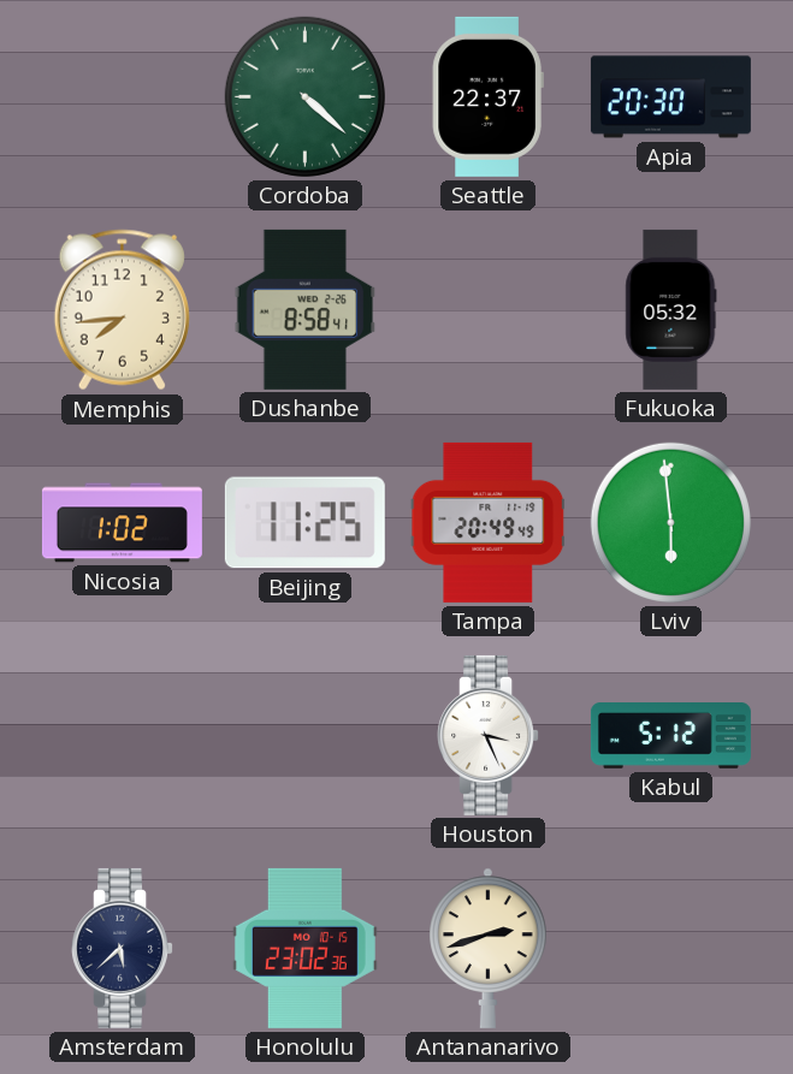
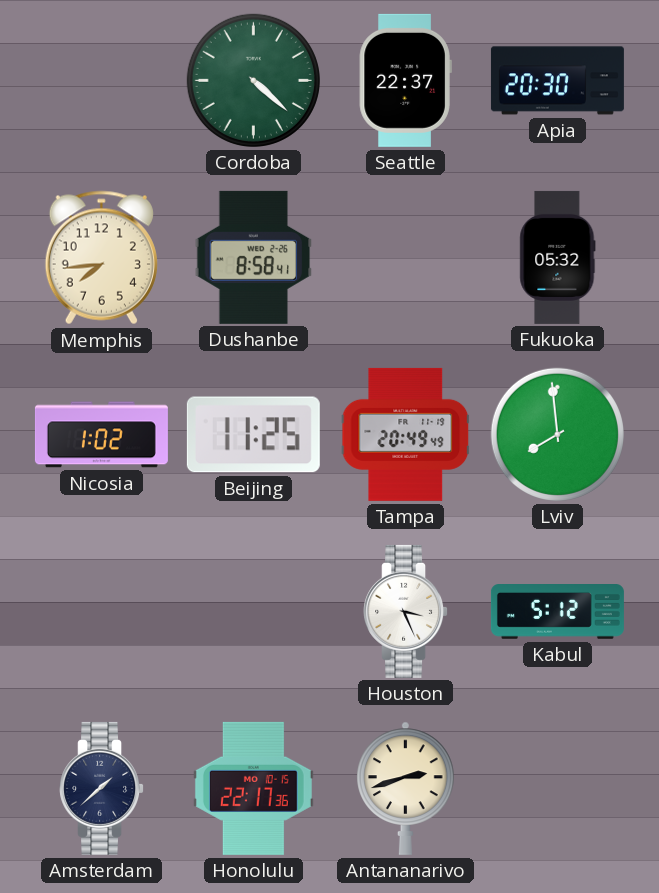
Lviv: 5:59 -> 7:59 (557, 434)
Amsterdam: 5:38 -> 1:38 (102, 788)
Honolulu: 23:02 -> 22:17 (253, 788)
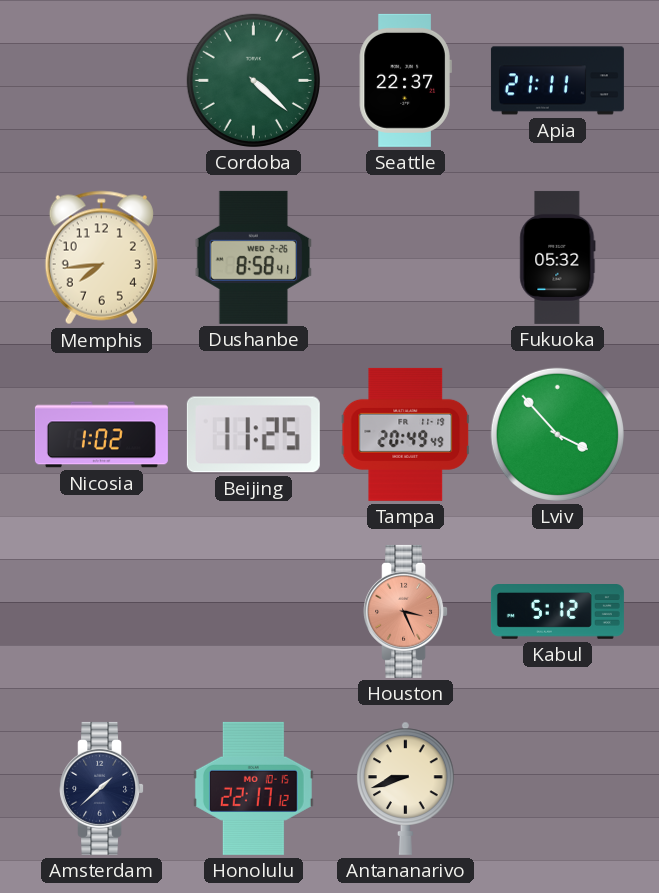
Apia: 20:30 -> 21:11 (557, 81)
Lviv: 7:59 -> 3:53 (557, 434)
Houston dial: white -> salmon (406, 611)
Honolulu: 22:17:36 -> 22:17:12 (253, 788)
Antananarivo: 2:42 -> 8:42 (406, 788)
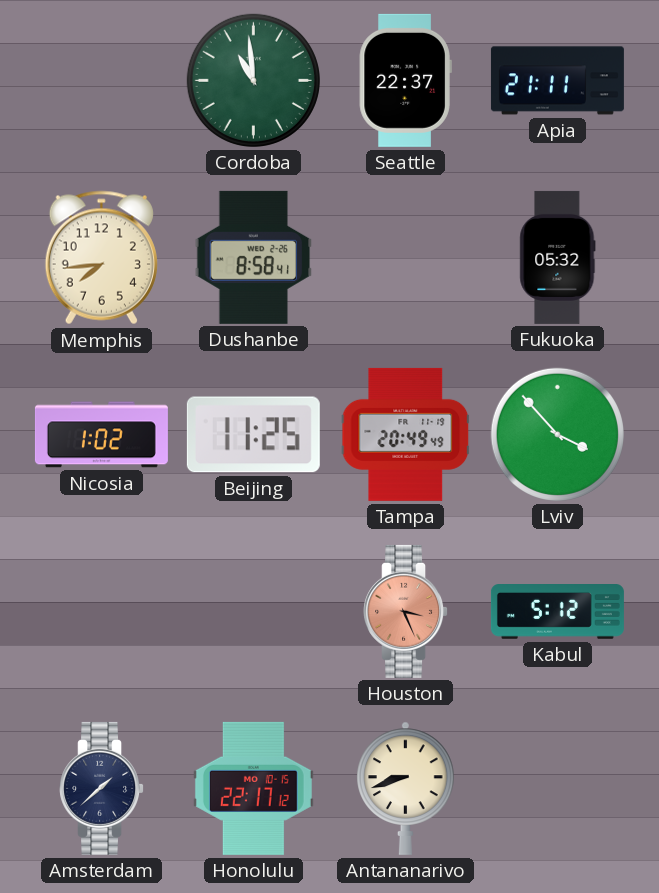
Cordoba: 4:22 -> 10:59 (253, 80)
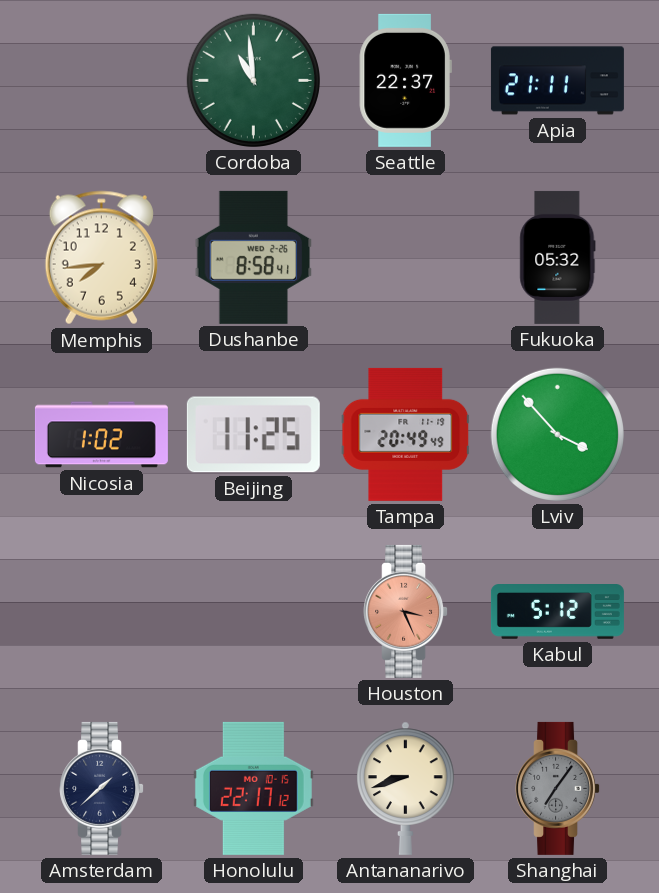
Shanghai: none -> 7:06 (558, 788)
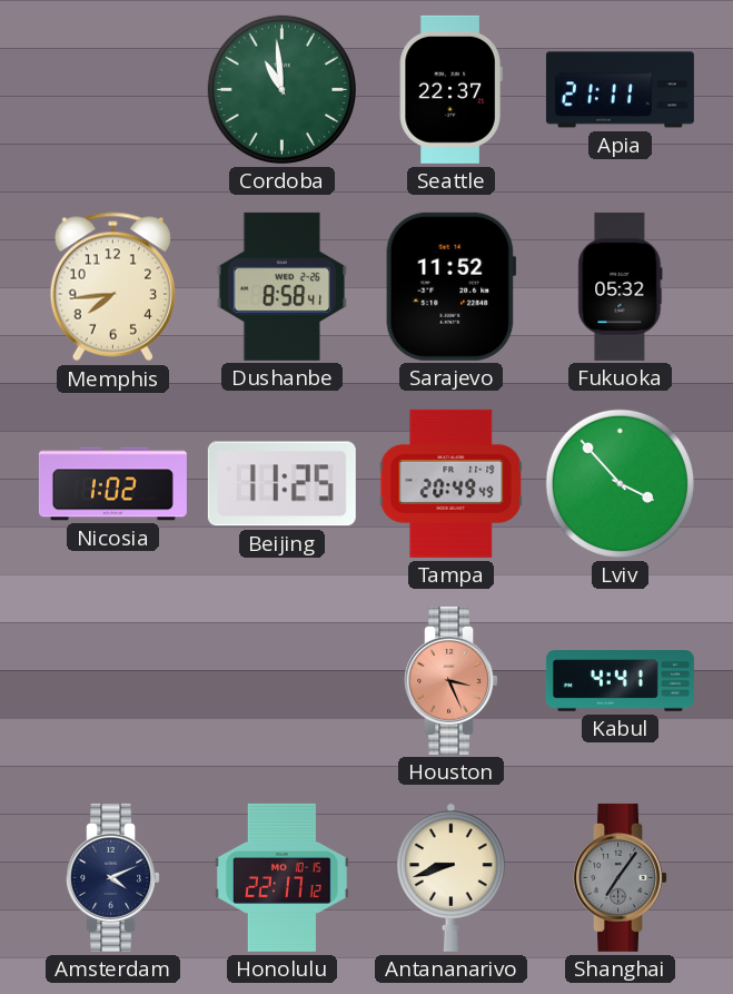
Sarajevo: none -> 11:52 (450, 286)
Kabul: 5:12 -> 4:41 (620, 681)
Amsterdam: 1:38 -> 4:11 (113, 877)
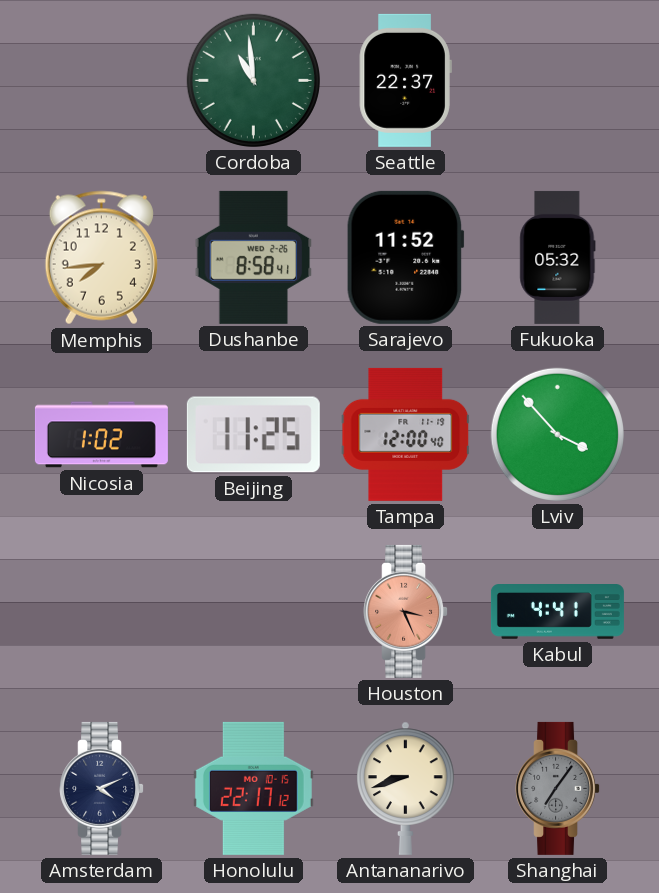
Apia: 21:11 -> none (620, 90)
Tampa: 20:49 -> 12:00 (406, 434)
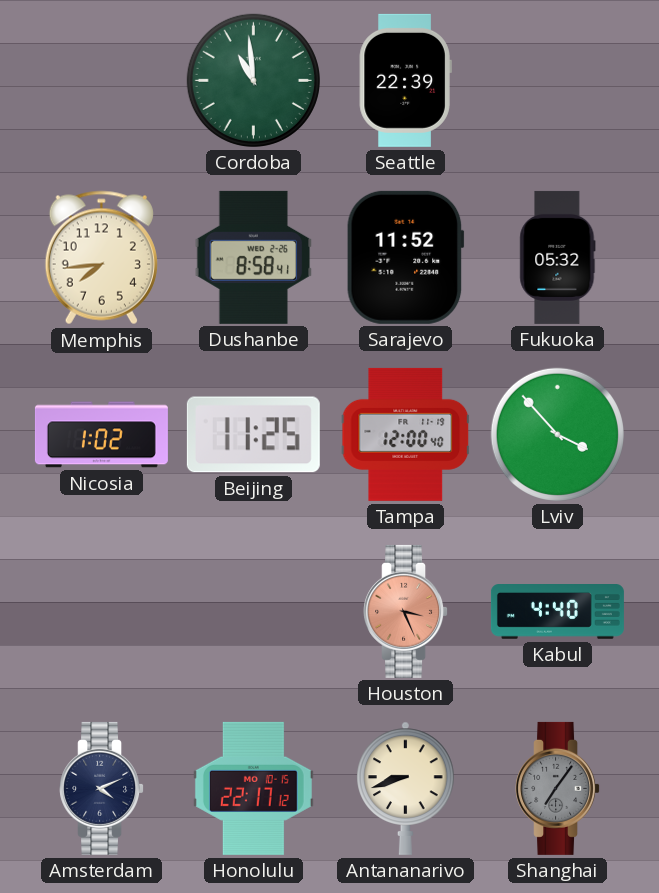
Seattle: 22:37 -> 22:39 (405, 80)
Kabul: 4:41 -> 4:40 (557, 612)
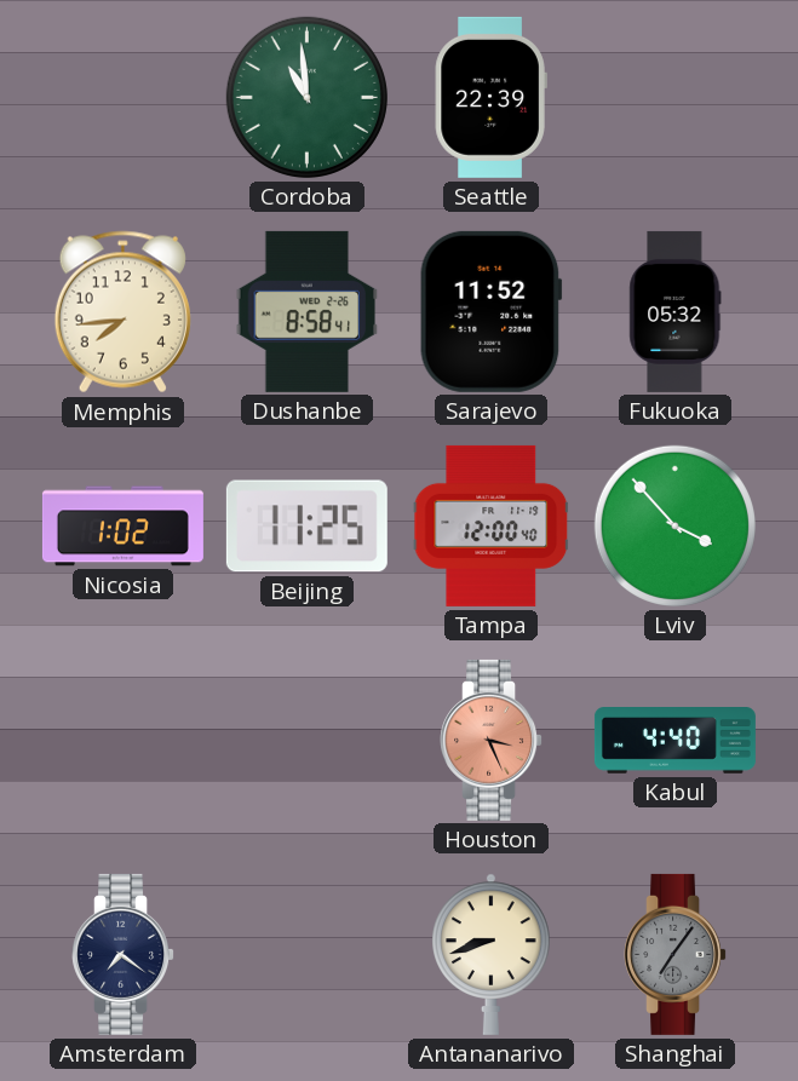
Amsterdam: 4:11 -> 7:21 (124, 954)
Honolulu: 22:17 -> none (253, 788)
